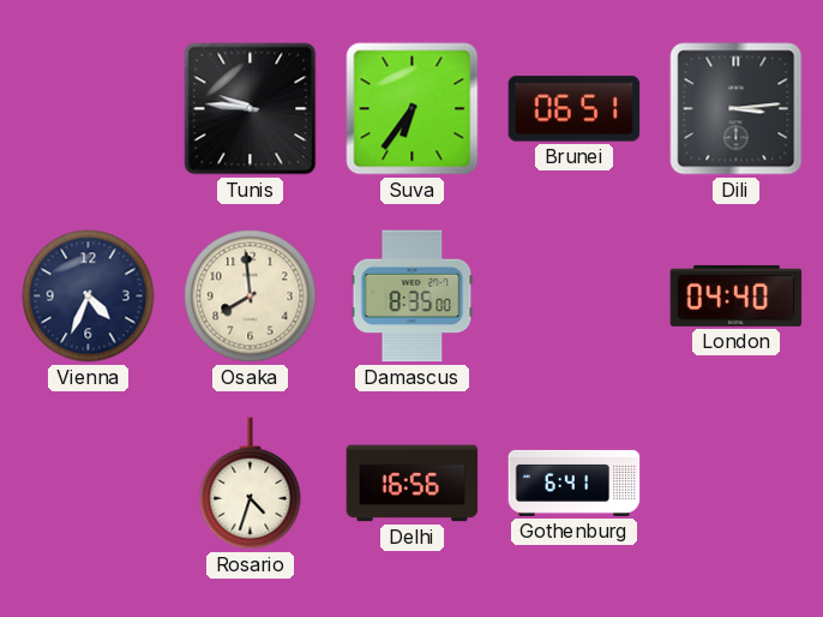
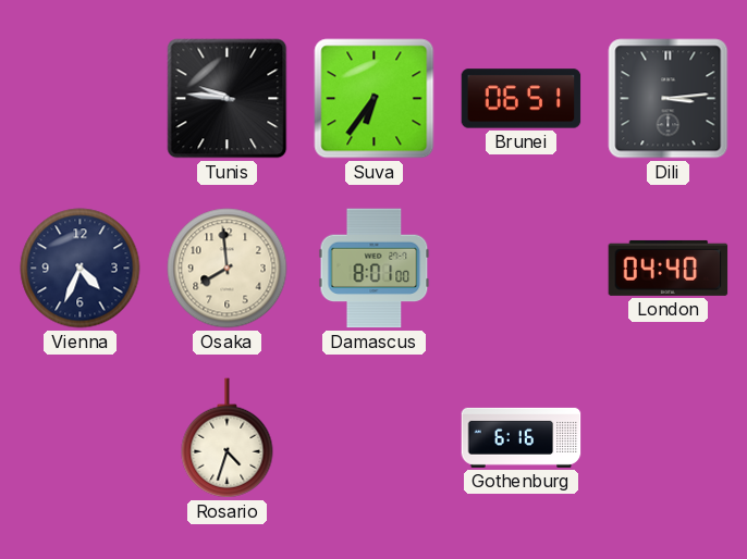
Damascus: 8:35 -> 8:01 (375, 269)
Delhi: 16:56 -> none (413, 484)
Gothenburg: 6:41 -> 6:16 (522, 437)
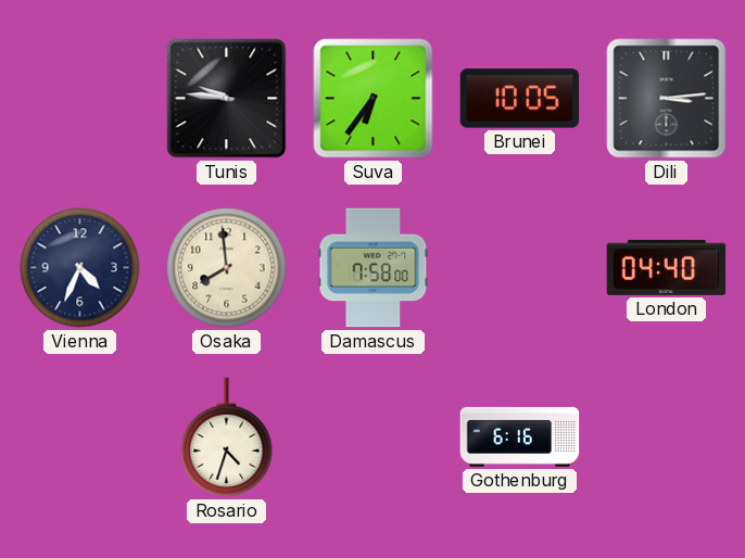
Brunei: 06:51 -> 10:05 (520, 99)
Damascus: 8:01 -> 7:58 (374, 268)
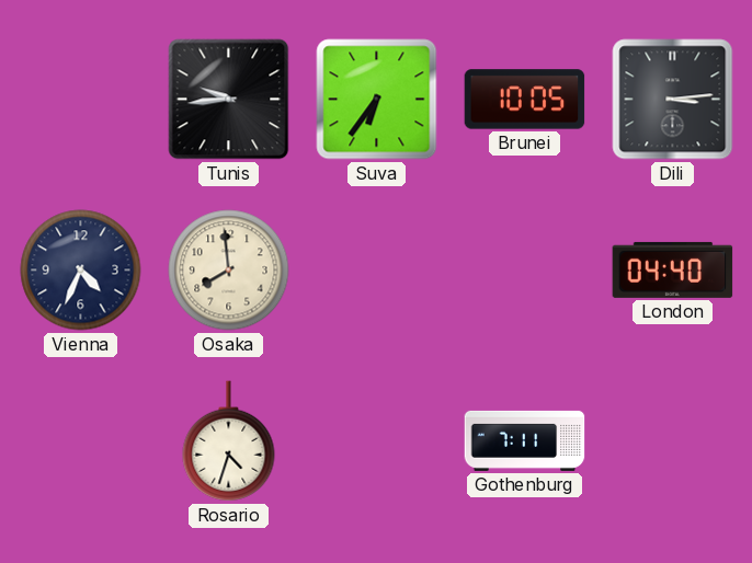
Tunis: 9:46 -> 9:44 (229, 100)
Damascus: 7:58 -> none (374, 268)
Gothenburg: 6:16 -> 7:11 (525, 440)
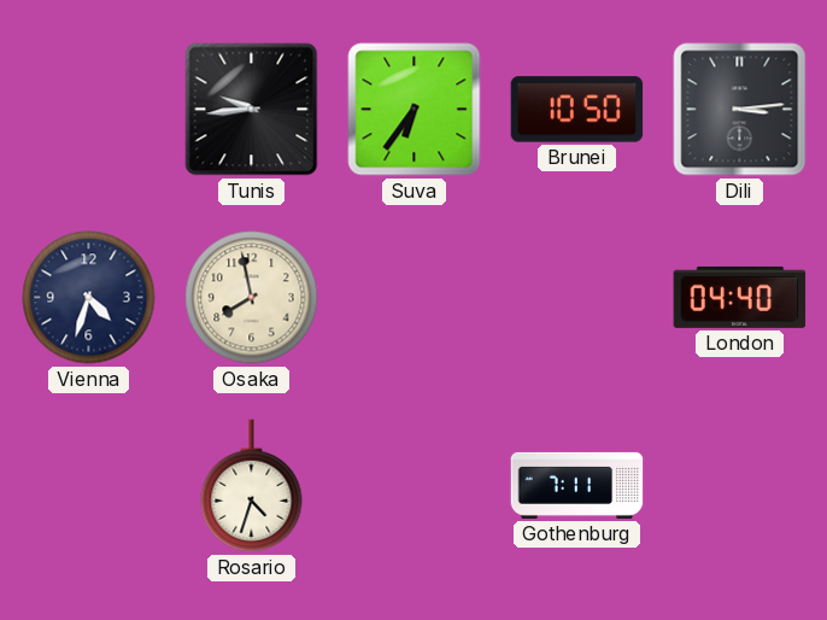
Brunei: 10:05 -> 10:50 (577, 110)
Vienna: 4:34 -> 4:33 (89, 298)
Osaka: 7:59 -> 7:58 (252, 298)
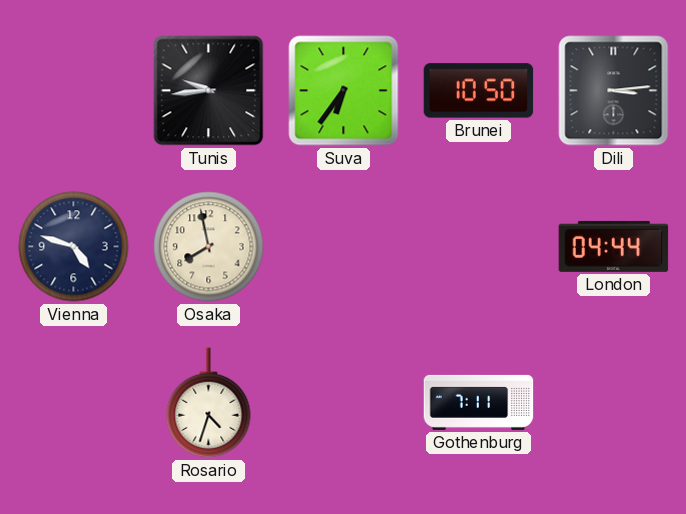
Vienna: 4:33 -> 4:48 (74, 247)
London: 04:40 -> 04:44 (614, 246)
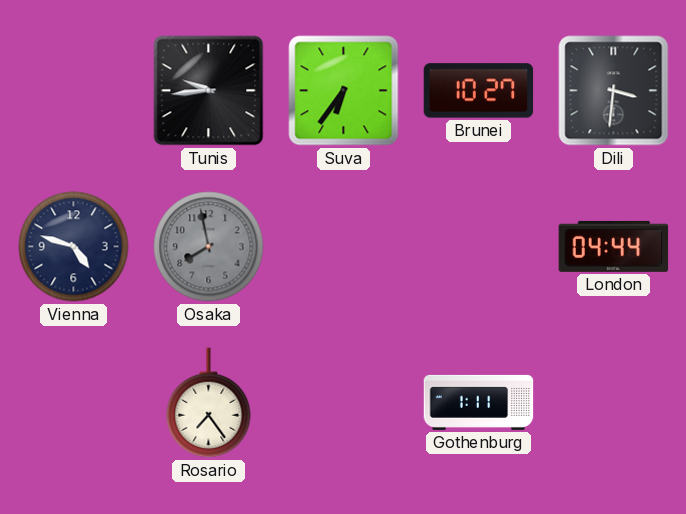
Brunei: 10:50 -> 10:27 (479, 91)
Dili: 3:14 -> 3:31 (614, 91)
Osaka dial: cream -> grey (209, 247)
Rosario: 4:33 -> 7:24 (209, 403)
Gothenburg: 7:11 -> 1:11 (479, 402)
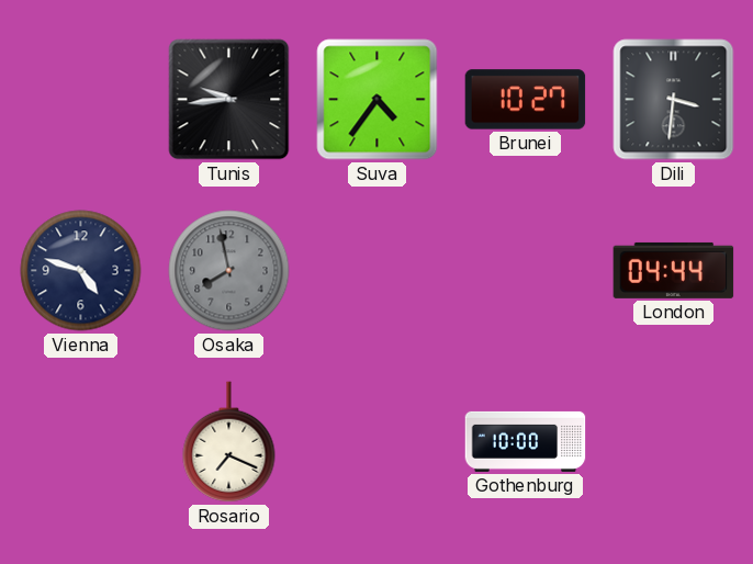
Suva: 6:36 -> 4:36 (378, 100)
Rosario: 7:24 -> 7:19 (229, 442)
Gothenburg: 1:11 -> 10:00 (526, 441)
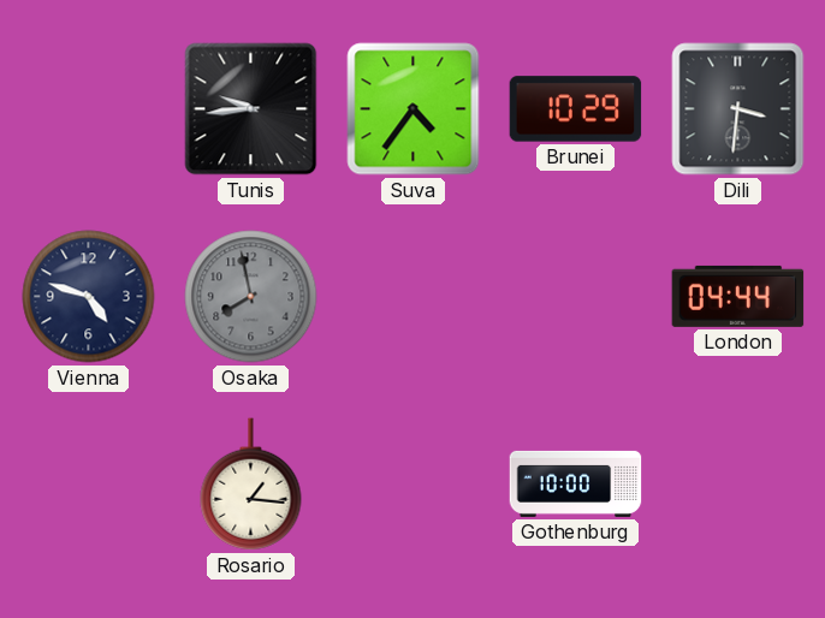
Brunei: 10:27 -> 10:29 (576, 109)
Rosario: 7:19 -> 1:16 (251, 485)
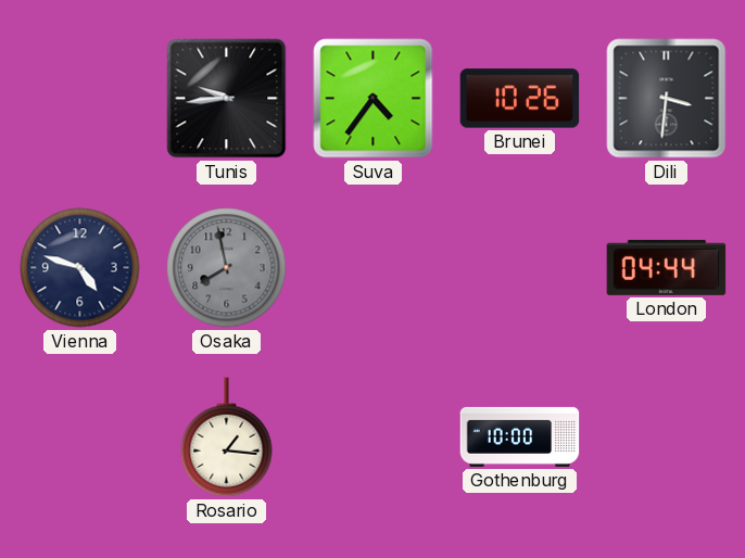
Brunei: 10:29 -> 10:26 (520, 99)
